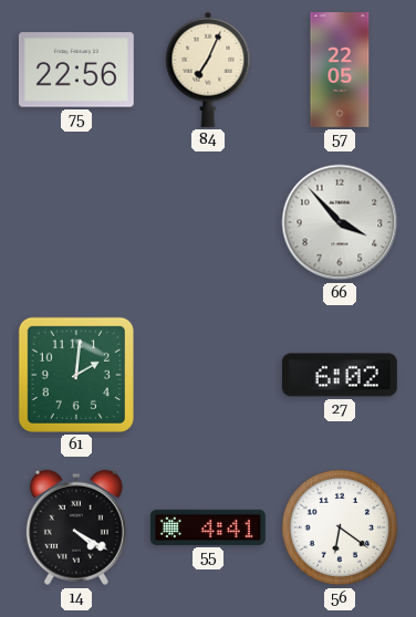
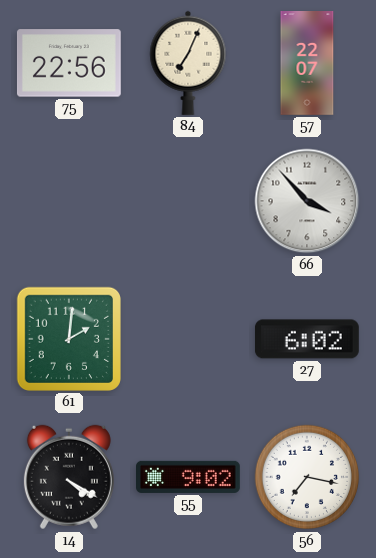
57: 22:05 -> 22:07 (307, 64)
55: 4:41 -> 9:02 (189, 477)
56: 6:21 -> 7:17 (307, 477)
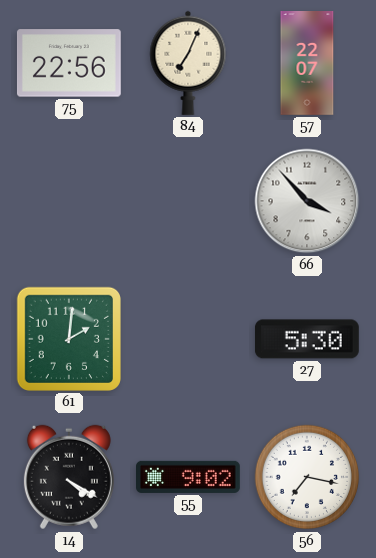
27: 6:02 -> 5:30 (307, 339)
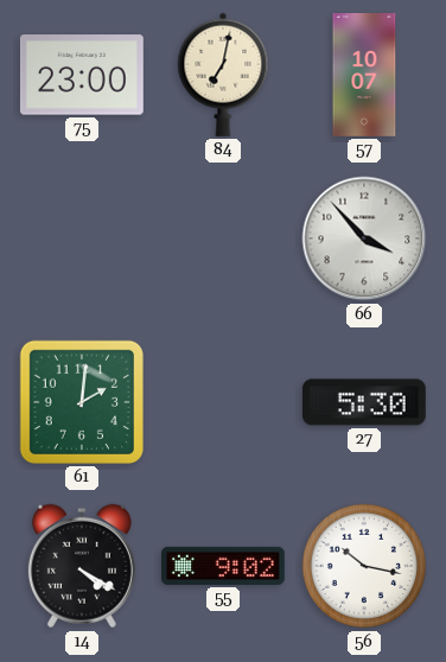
75: 22:56 -> 23:00 (82, 75)
84: 7:04 -> 7:02 (223, 75)
57: 22:07 -> 10:07 (364, 76)
56: 7:17 -> 10:17 (364, 566)
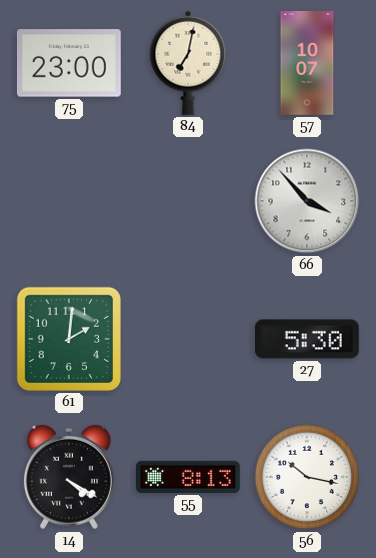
55: 9:02 -> 8:13 (189, 477)
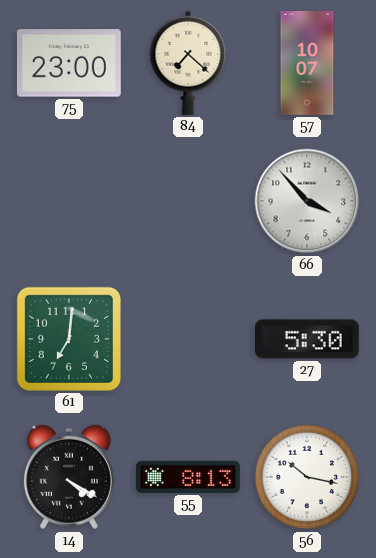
84: 7:02 -> 7:22 (188, 63)
61: 2:01 -> 7:01 (69, 339)
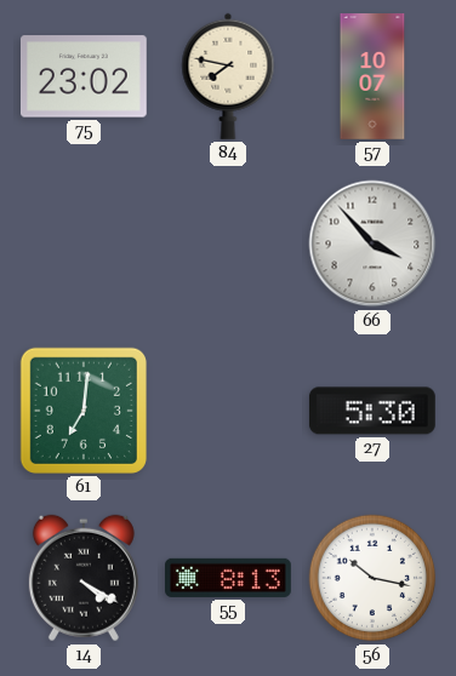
75: 23:00 -> 23:02 (84, 76)
84: 7:22 -> 7:47 (228, 76)
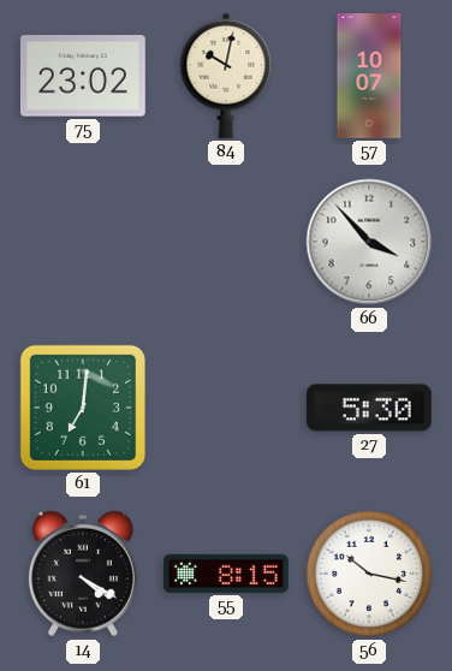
84: 7:47 -> 10:02 (226, 76)
55: 8:13 -> 8:15 (227, 574)
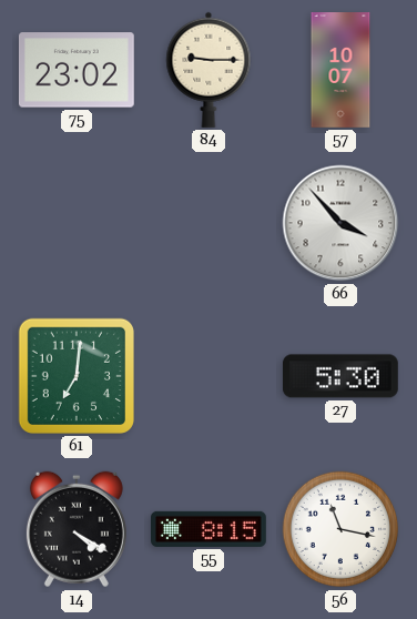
84: 10:02 -> 9:15 (208, 70)
56: 10:17 -> 11:17 (340, 529)
